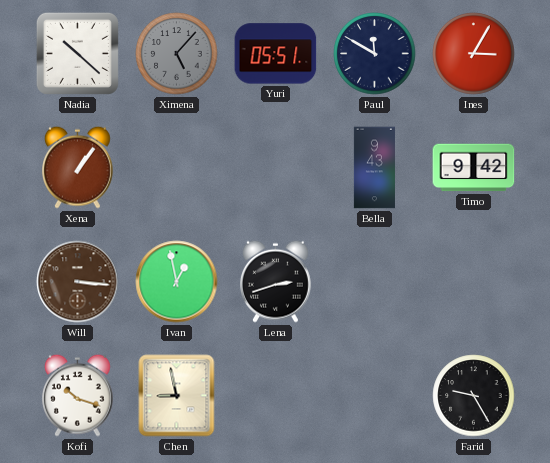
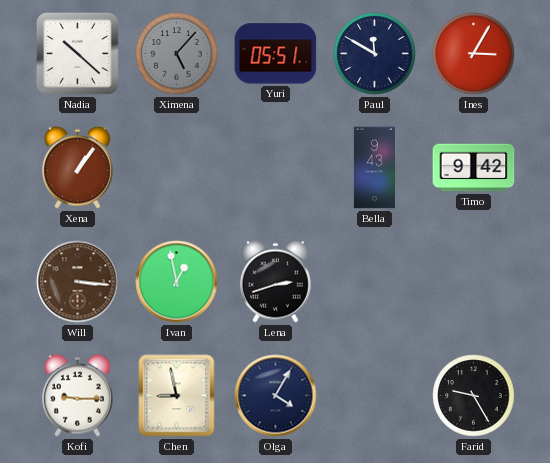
Kofi: 10:18 -> 9:15 (78, 395)
Olga: none -> 4:05 (276, 396)
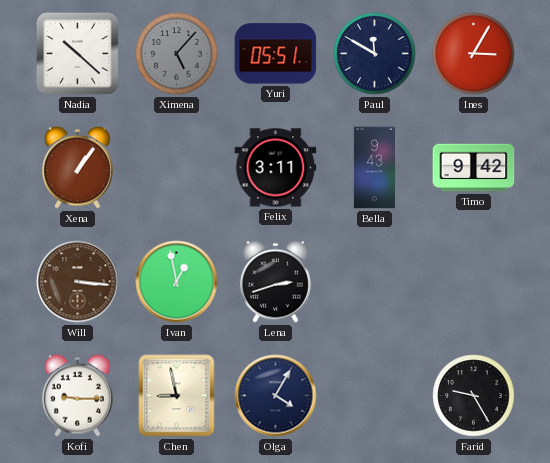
Felix: none -> 3:11 (276, 168)
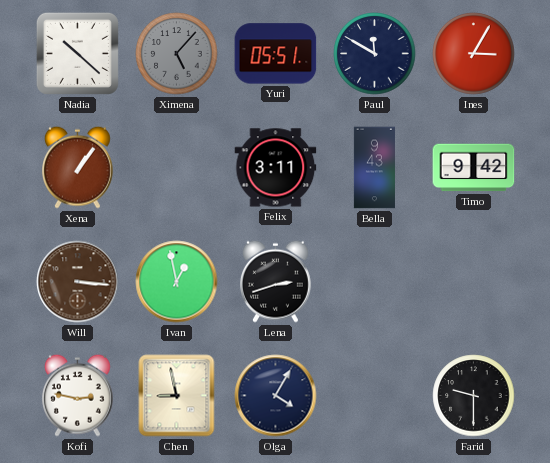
Kofi: 9:15 -> 2:47 (78, 395)
Farid: 9:25 -> 9:30 (474, 396)
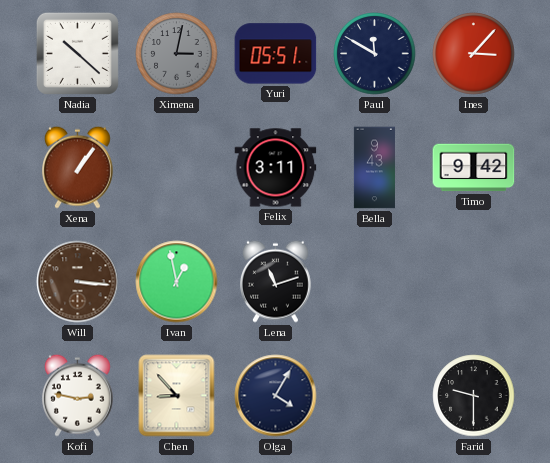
Ximena: 5:07 -> 3:02 (177, 54)
Ines: 3:05 -> 3:07 (474, 54)
Lena: 2:42 -> 11:12 (276, 281)
Chen: 8:58 -> 8:53 (177, 396)
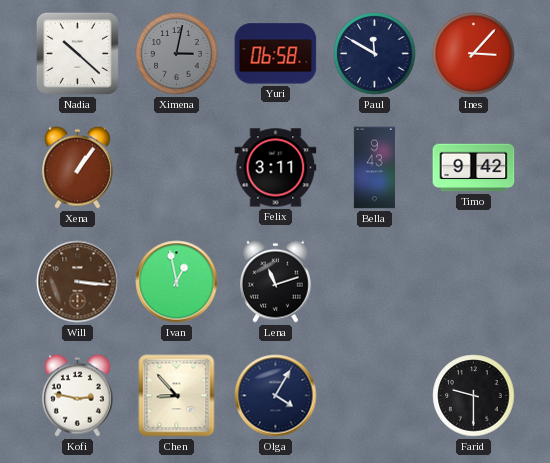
Yuri: 05:51 -> 06:58 (276, 54)
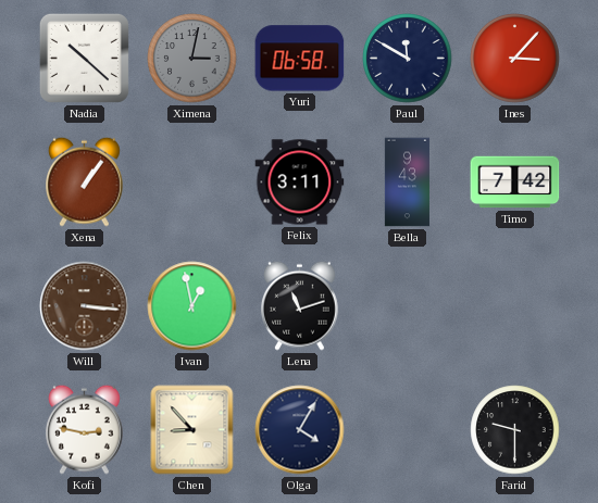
Timo: 9:42 -> 7:42 (515, 183)
